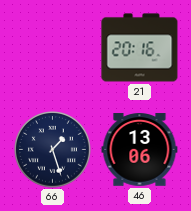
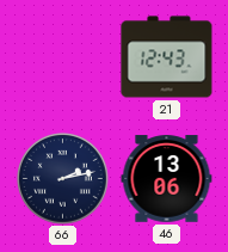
21: 20:16 -> 12:43 (167, 57)
66: 1:27 -> 2:13 (63, 179)
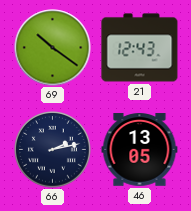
69: none -> 10:21 (53, 48)
46: 13:06 -> 13:05 (140, 150)
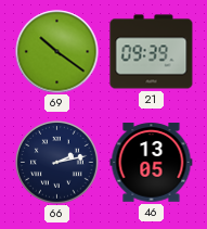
21: 12:43 -> 09:39 (152, 52)
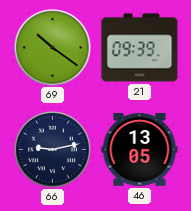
66: 2:13 -> 9:13 (53, 150)
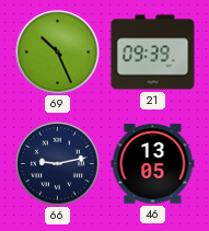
69: 10:21 -> 10:26 (58, 53)
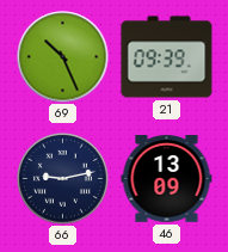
46: 13:05 -> 13:09 (167, 179)
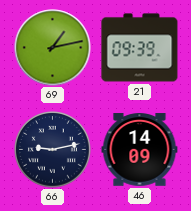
69: 10:26 -> 1:13 (53, 48)
46: 13:09 -> 14:09 (140, 150)
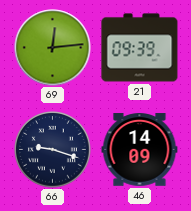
69: 1:13 -> 12:14 (53, 48)
66: 9:13 -> 9:18 (53, 150)
